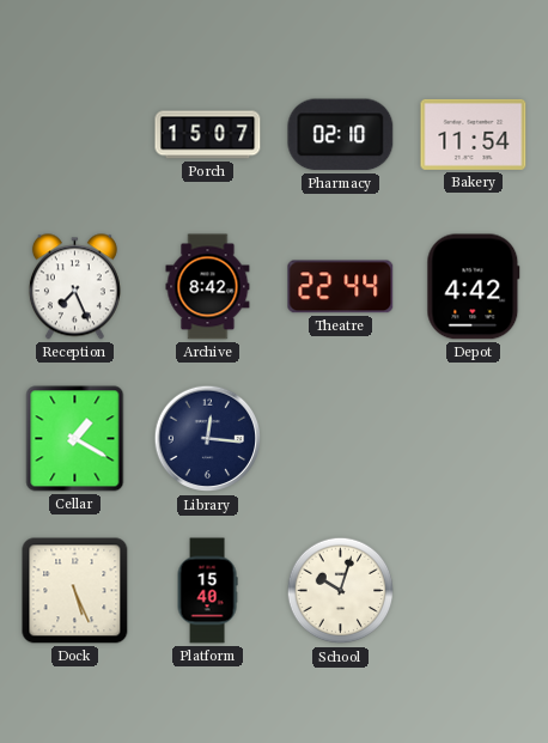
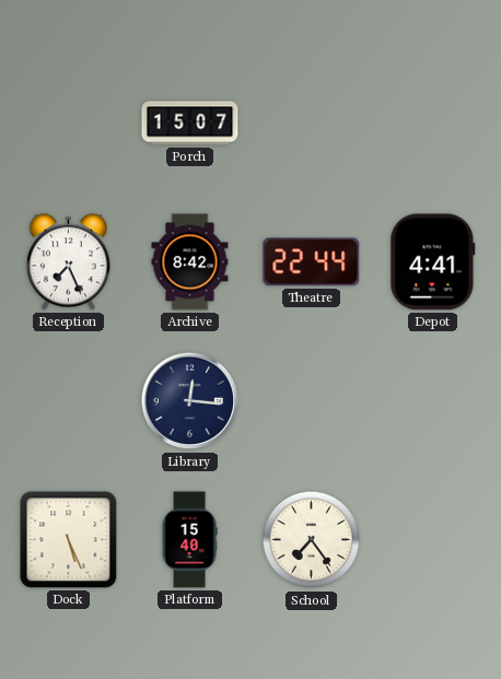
Pharmacy: 02:10 -> none (341, 135)
Bakery: 11:54 -> none (474, 134)
Depot: 4:42 -> 4:41 (433, 262)
Cellar: 1:20 -> none (75, 439)
School: 10:03 -> 7:24 (312, 540)
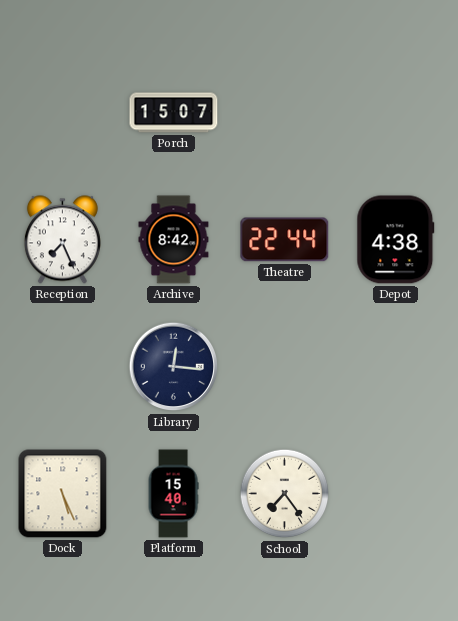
Depot: 4:41 -> 4:38 (396, 240)
